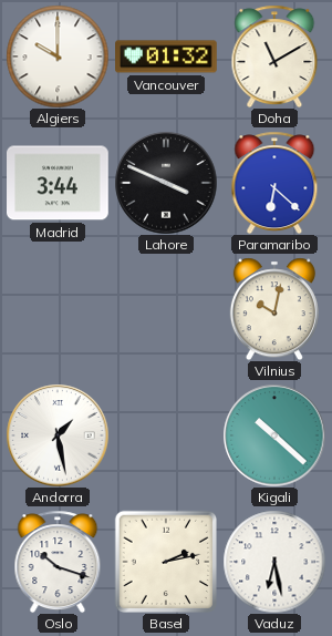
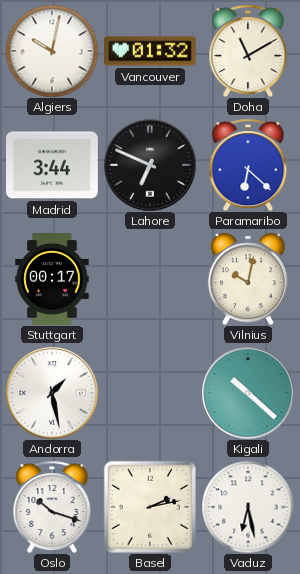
Algiers: 10:00 -> 10:02 (52, 51)
Lahore: 3:49 -> 6:49 (150, 165)
Stuttgart: none -> 00:17 (52, 279)
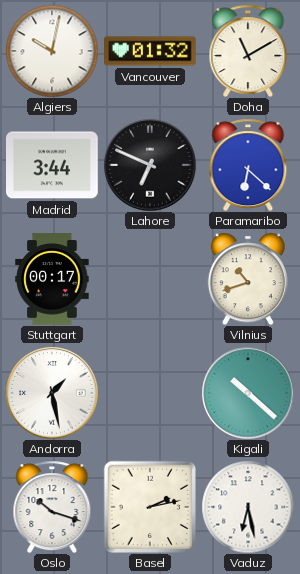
Vilnius: 10:02 -> 10:42 (248, 279)
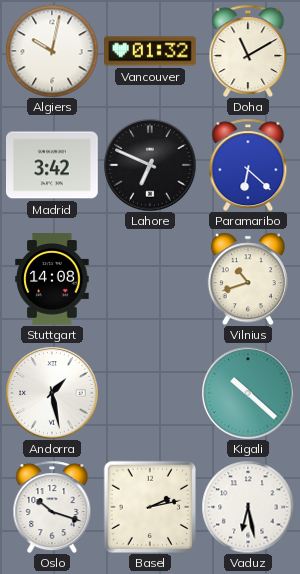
Madrid: 3:44 -> 3:42 (53, 165)
Stuttgart: 00:17 -> 14:08 (52, 279)
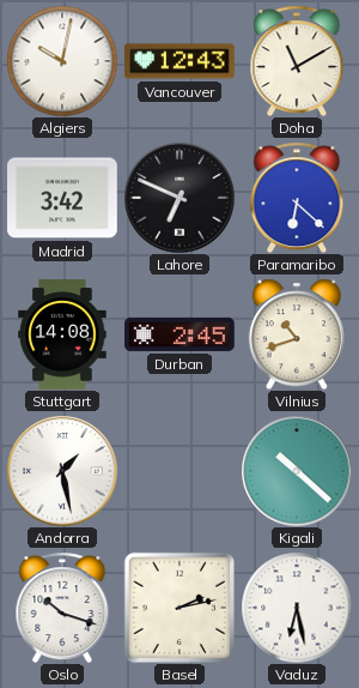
Vancouver: 01:32 -> 12:43 (181, 61)
Durban: none -> 2:45 (180, 334)
